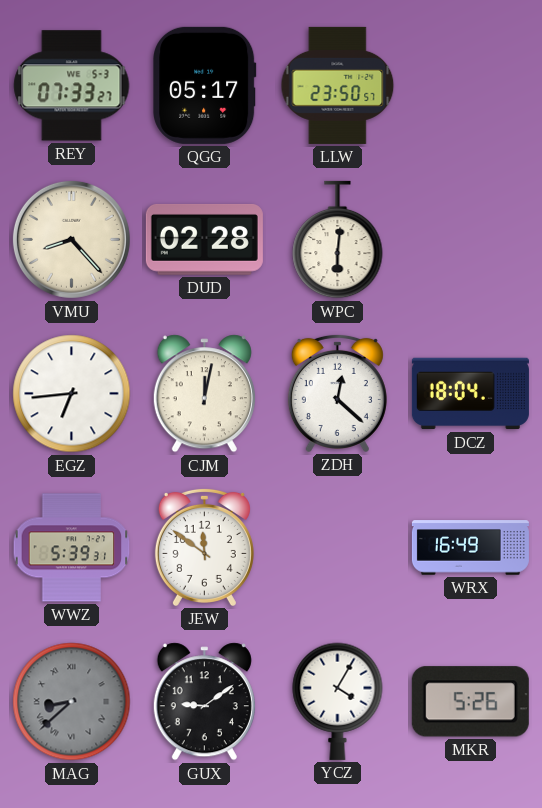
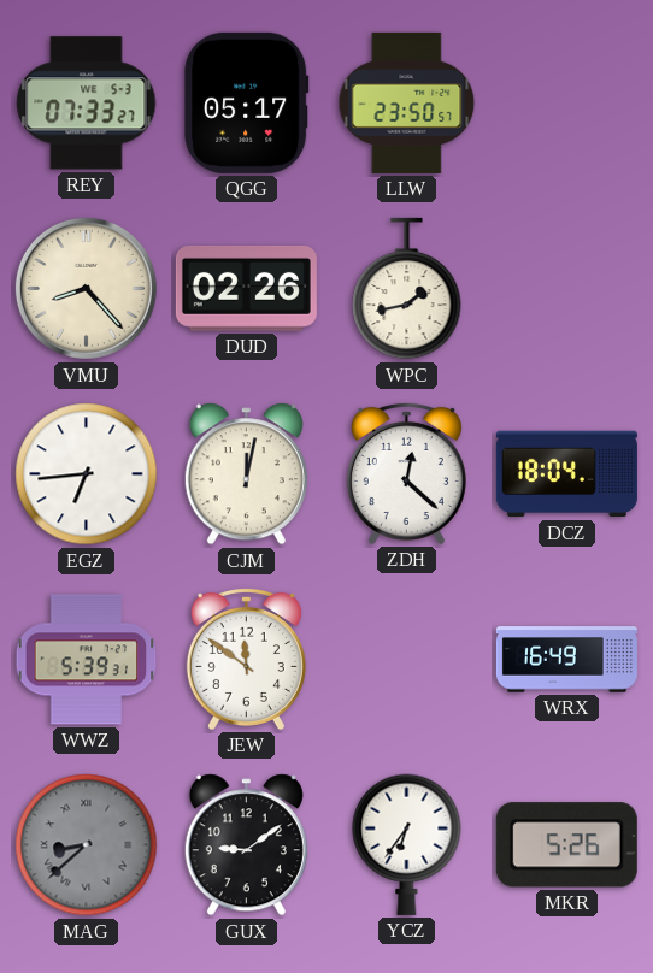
DUD: 02:28 -> 02:26 (246, 288)
WPC: 6:01 -> 1:43 (407, 289)
YCZ: 4:05 -> 6:36 (407, 844)
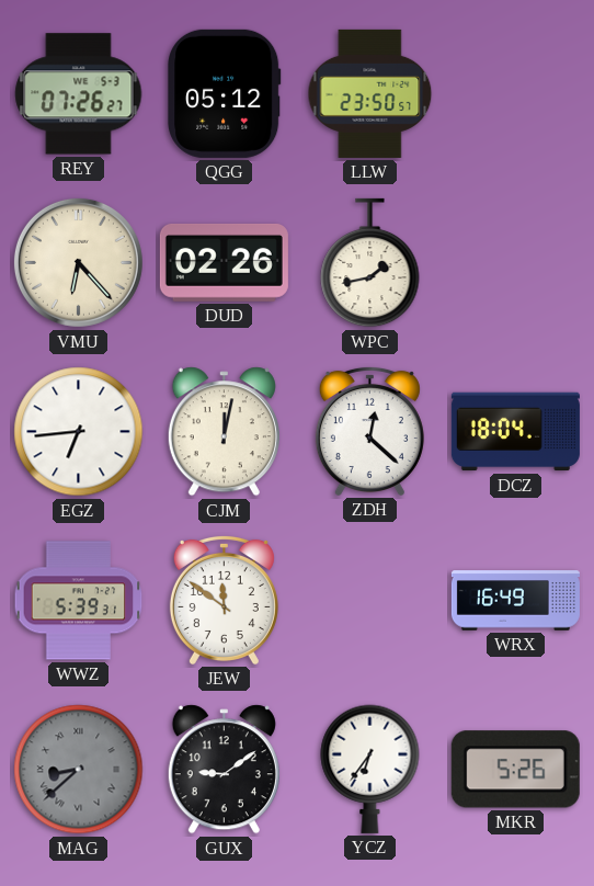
REY: 07:33 -> 07:26 (79, 94)
QGG: 05:17 -> 05:12 (225, 93)
VMU: 8:23 -> 6:23 (78, 262)
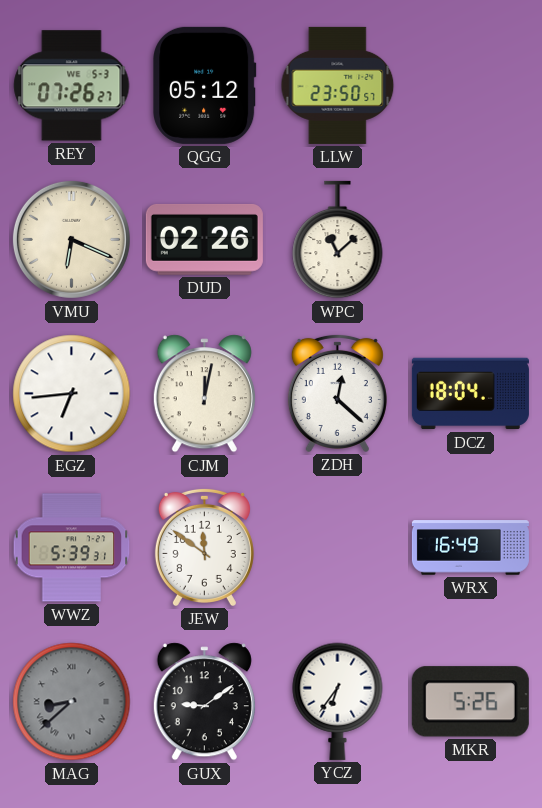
VMU: 6:23 -> 6:19 (71, 239)
WPC: 1:43 -> 11:08 (338, 240)
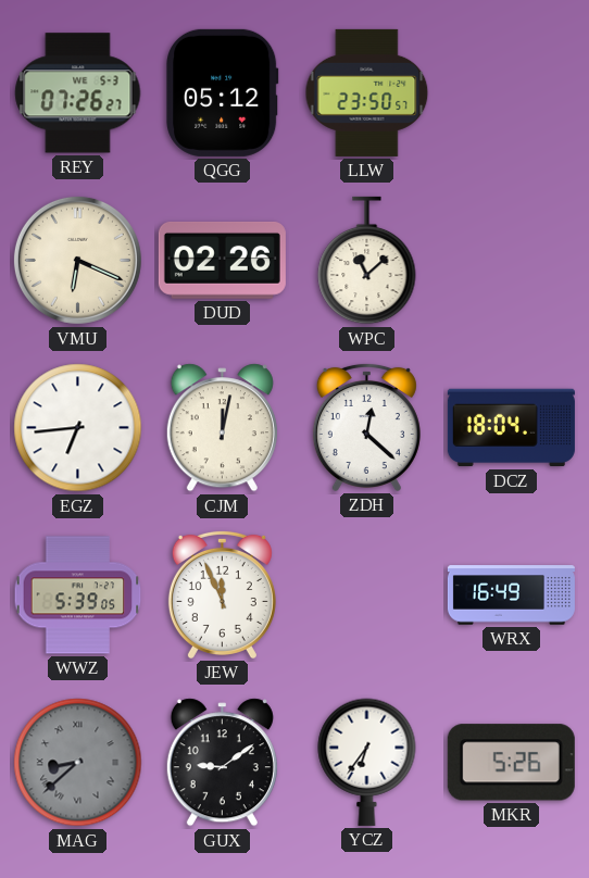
WWZ: 5:39:31 -> 5:39:05 (78, 595)
JEW: 11:51 -> 11:56 (222, 594)
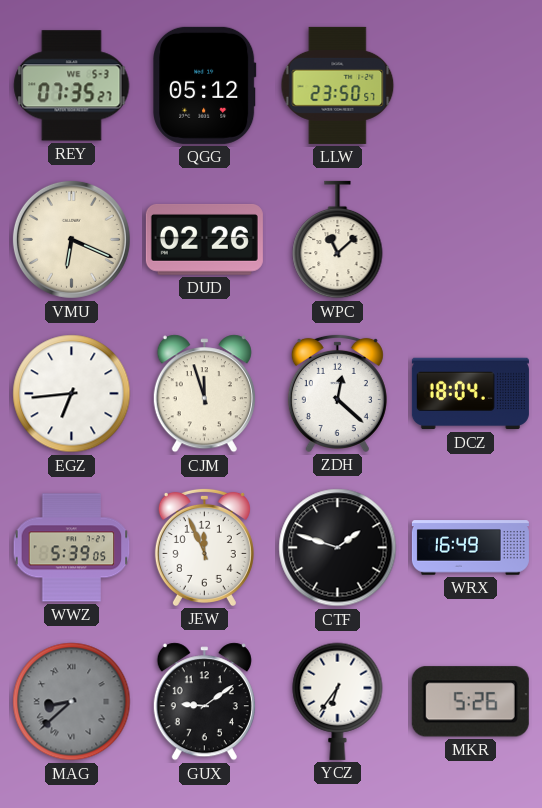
REY: 07:26 -> 07:35 (72, 86)
CJM: 12:02 -> 11:57 (204, 394)
CTF: none -> 1:48 (338, 548)
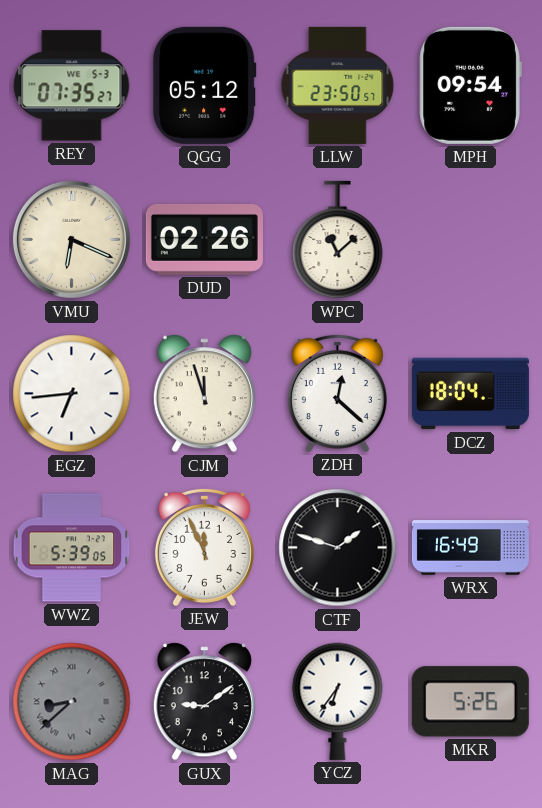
MPH: none -> 09:54 (470, 85)
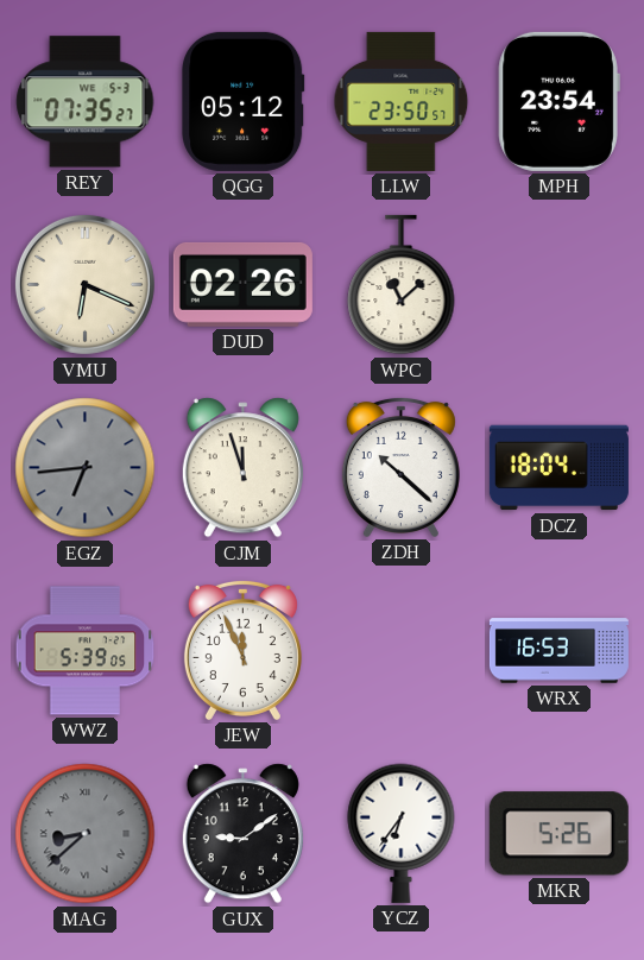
MPH: 09:54 -> 23:54 (558, 101)
EGZ dial: white -> grey (86, 468)
ZDH: 12:22 -> 10:22 (400, 467)
CTF: 1:48 -> none (338, 548)
WRX: 16:49 -> 16:53 (558, 651)
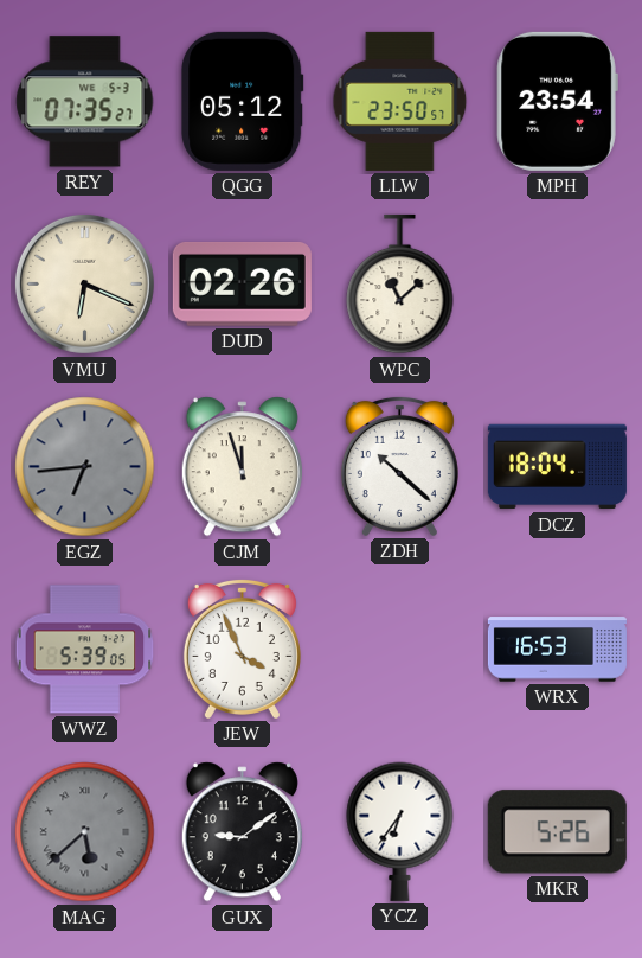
JEW: 11:56 -> 3:56 (242, 649)
MAG: 8:38 -> 5:38 (85, 832)
